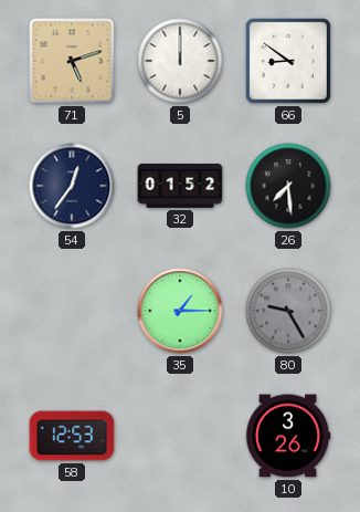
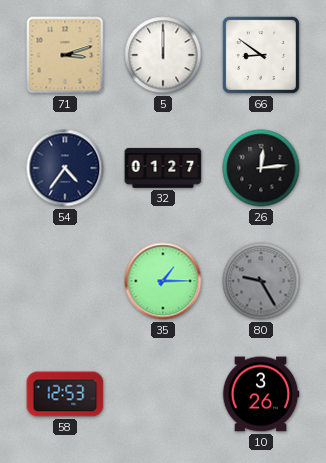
71: 5:12 -> 3:12 (65, 55)
54: 12:36 -> 4:36 (65, 168)
32: 01:52 -> 01:27 (163, 168)
26: 7:29 -> 12:14 (261, 168)
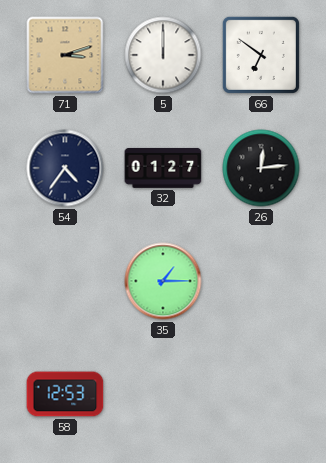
66: 8:51 -> 6:51 (261, 55)
80: 9:25 -> none (261, 281)
10: 3:26 -> none (261, 394)
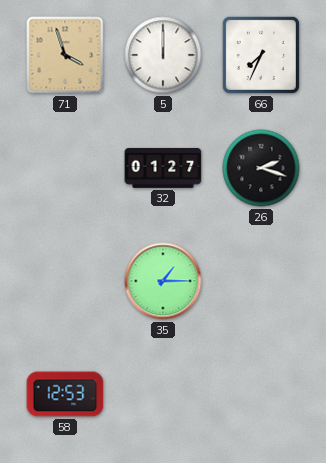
71: 3:12 -> 3:57 (65, 55)
66: 6:51 -> 7:34 (261, 55)
54: 4:36 -> none (65, 168)
26: 12:14 -> 2:18 (261, 168)
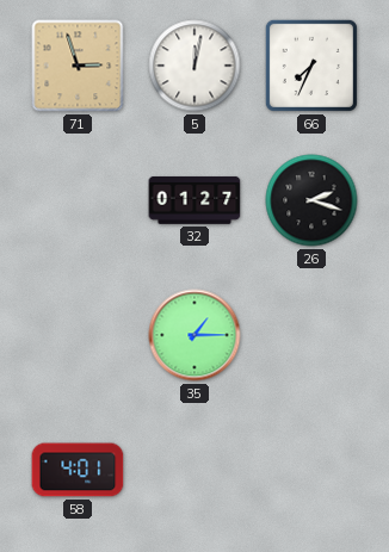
71: 3:57 -> 2:57 (78, 66)
5: 12:00 -> 12:02 (194, 66)
58: 12:53 -> 4:01 (78, 470)
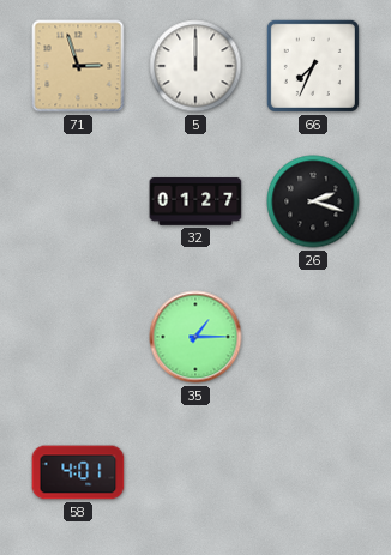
5: 12:02 -> 12:00 (195, 66)
